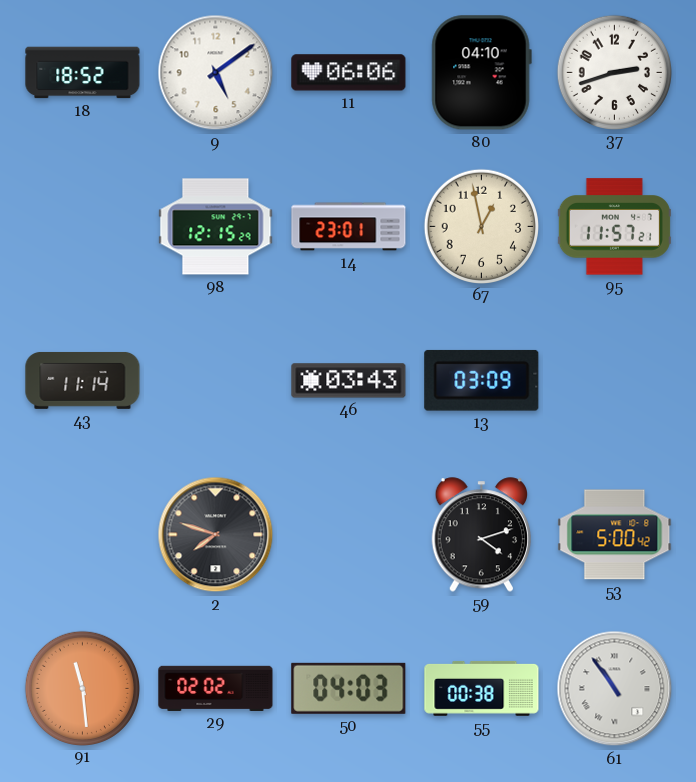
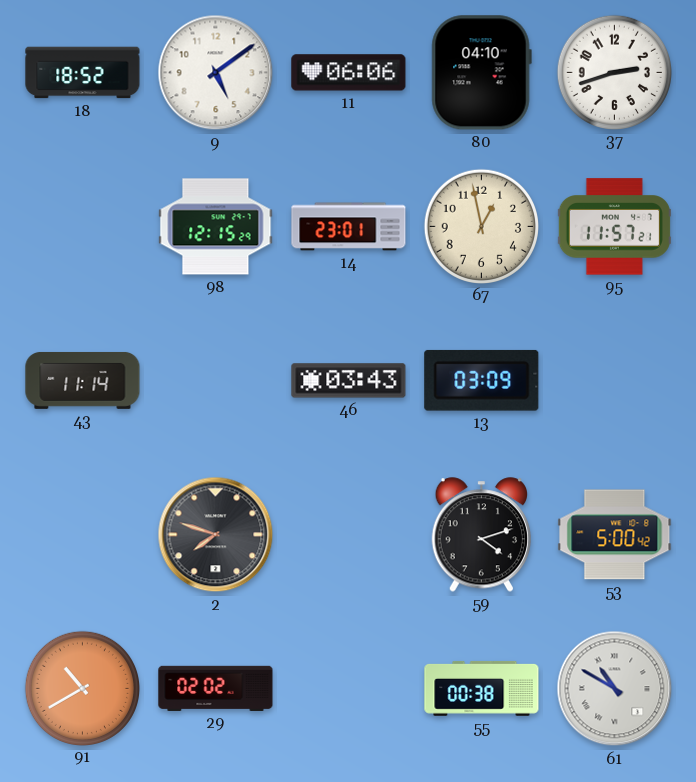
91: 11:29 -> 10:40 (82, 688)
50: 04:03 -> none (349, 688)
61: 10:54 -> 10:50 (615, 689)
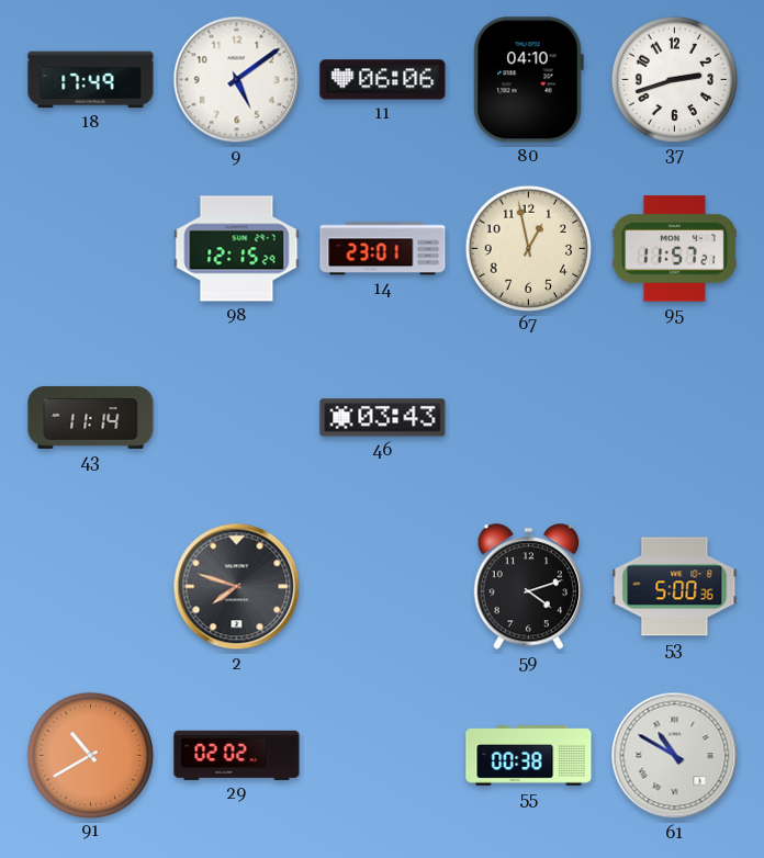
18: 18:52 -> 17:49 (91, 80)
13: 03:09 -> none (482, 380)
53: 5:00:42 -> 5:00:36 (675, 587)
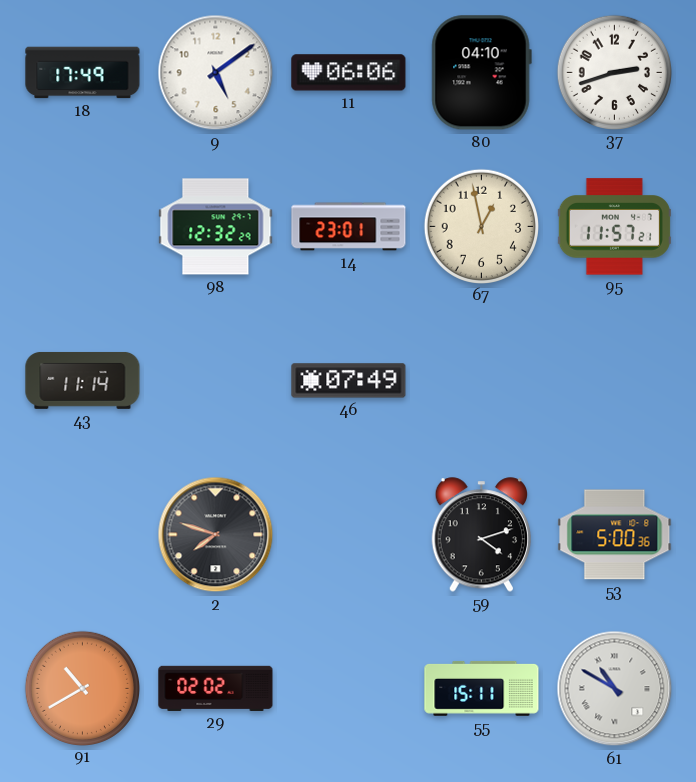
98: 12:15 -> 12:32 (216, 227)
46: 03:43 -> 07:49 (349, 381)
55: 00:38 -> 15:11 (482, 688)
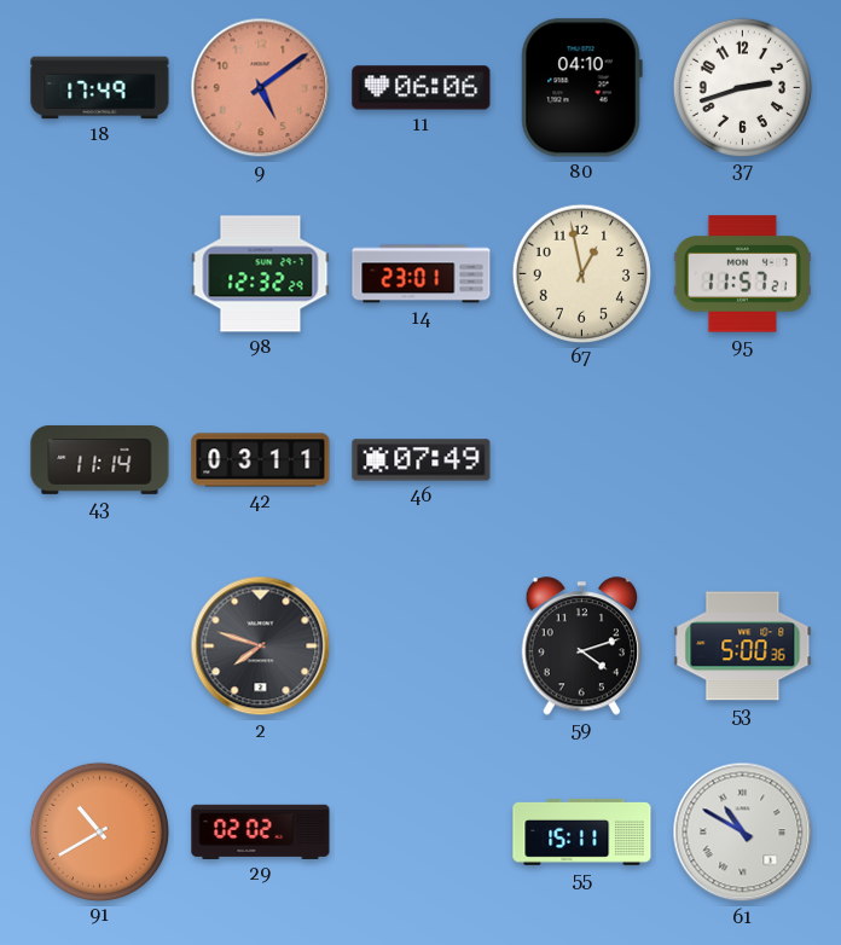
9 dial: white -> salmon (261, 88)
42: none -> 03:11 (261, 460)
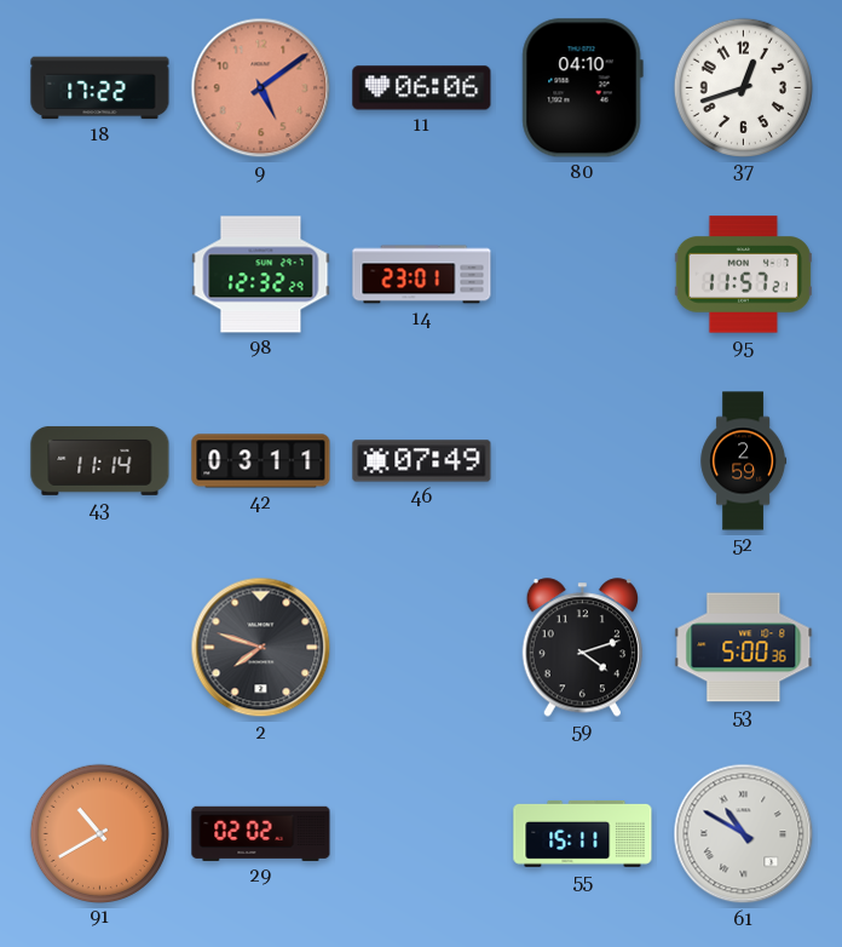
18: 17:49 -> 17:22 (100, 88)
37: 2:42 -> 12:42 (743, 87)
67: 12:58 -> none (581, 273)
52: none -> 2:59 (744, 461)
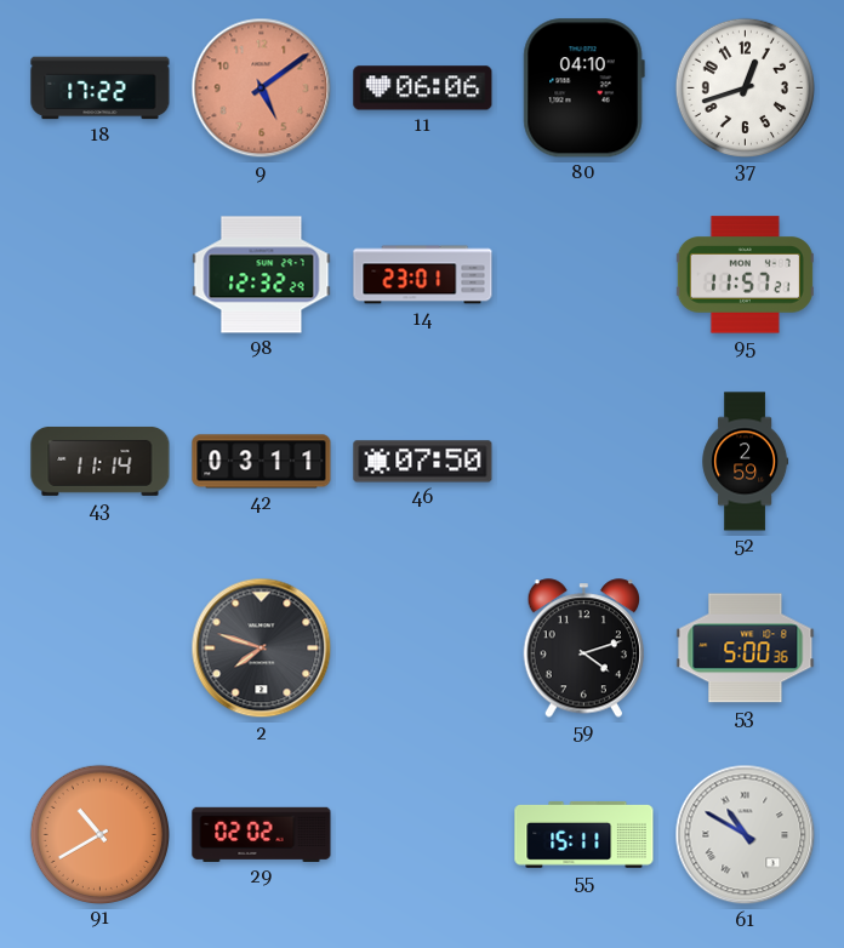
46: 07:49 -> 07:50 (423, 462)
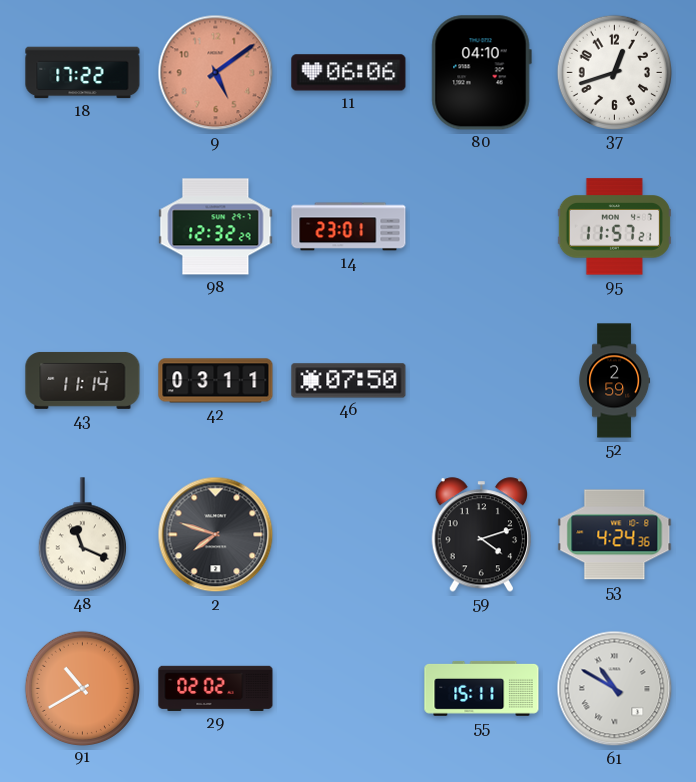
48: none -> 11:19 (82, 535)
53: 5:00 -> 4:24 (615, 535)
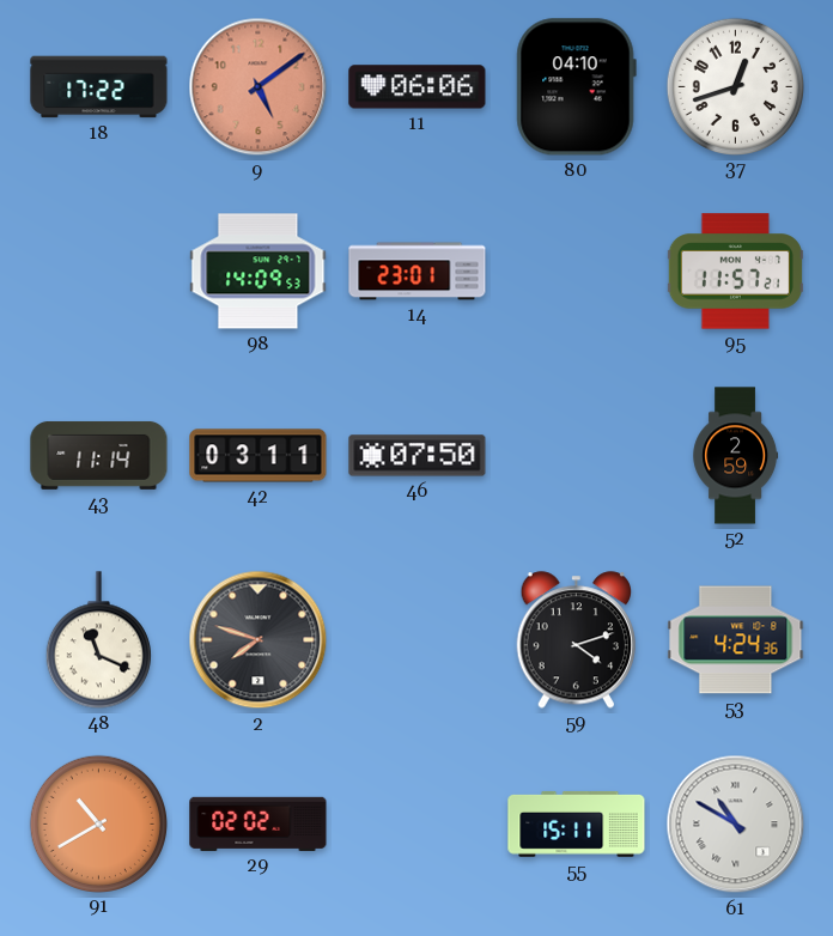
98: 12:32 -> 14:09 (259, 272)
